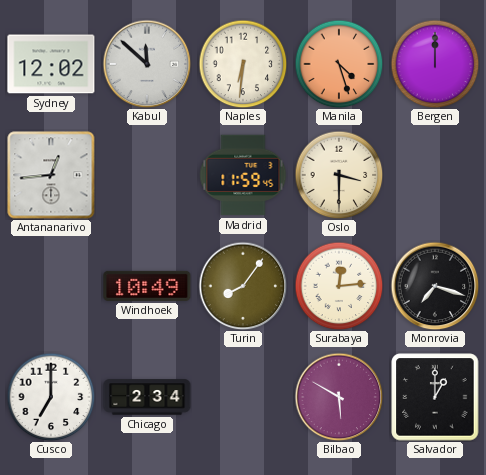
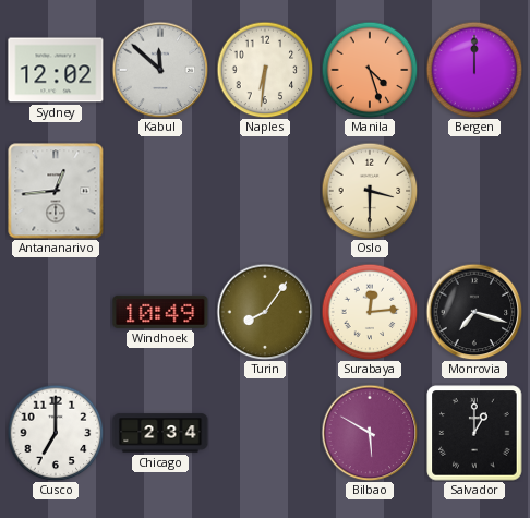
Madrid: 11:59 -> none (243, 175)
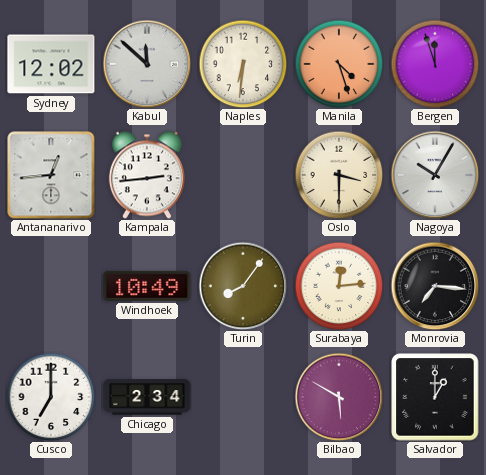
Bergen: 12:00 -> 11:57 (435, 64)
Kampala: none -> 2:44 (147, 175)
Nagoya: none -> 10:05 (435, 175)
Monrovia: 7:18 -> 7:16 (435, 286)
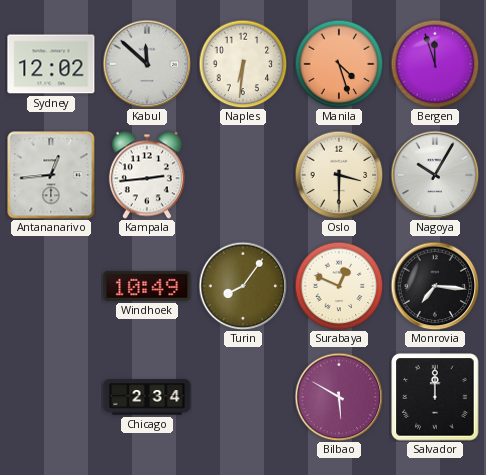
Surabaya: 12:14 -> 12:49 (339, 286)
Cusco: 7:00 -> none (51, 397)
Salvador: 1:00 -> 12:00 (435, 397)
